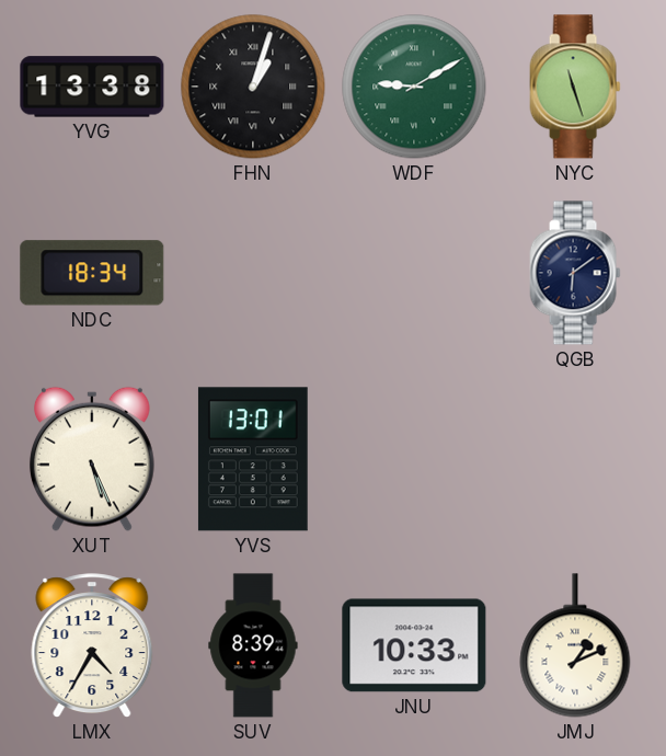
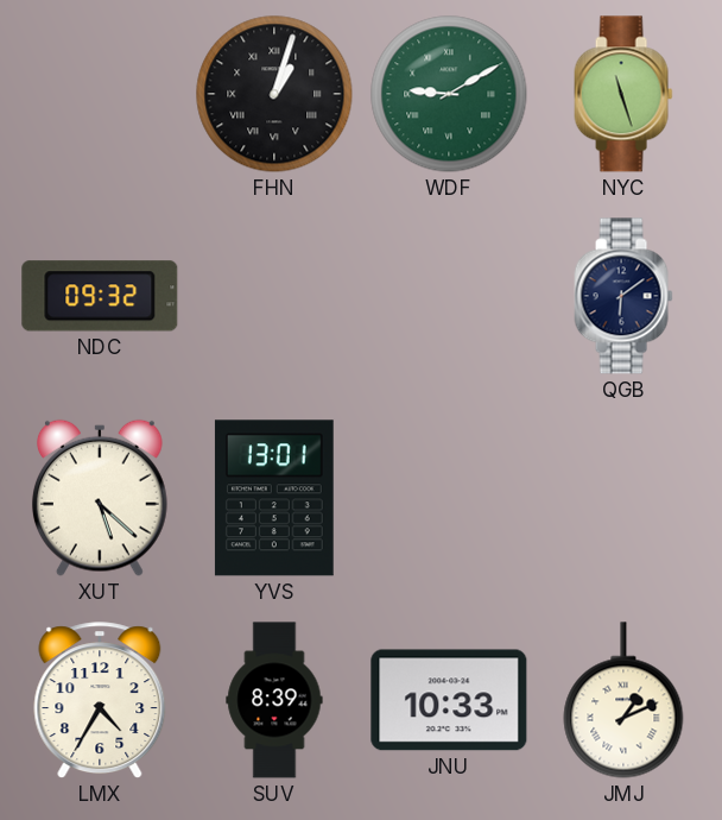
YVG: 13:38 -> none (92, 87)
NDC: 18:34 -> 09:32 (100, 296)
XUT: 5:26 -> 5:22 (100, 498)
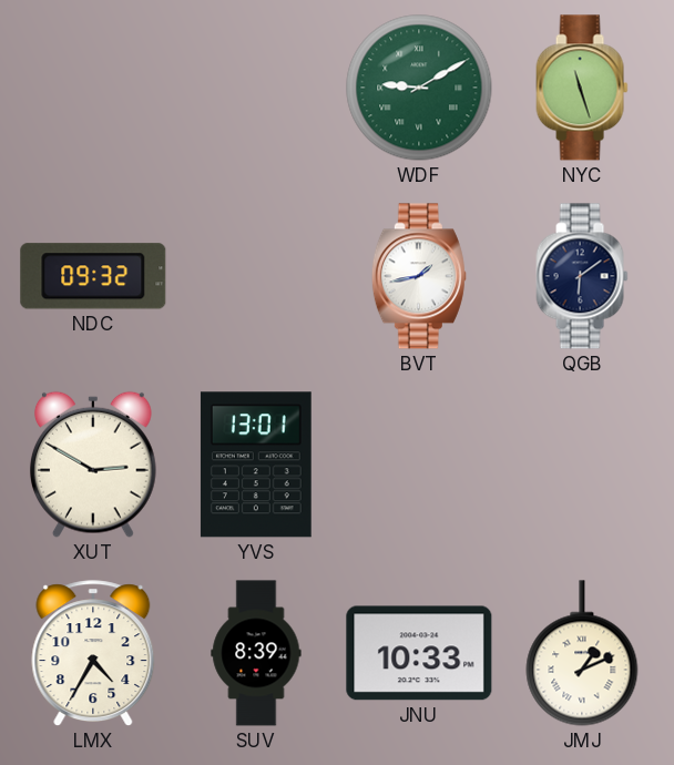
FHN: 1:03 -> none (274, 94)
BVT: none -> 1:43 (419, 276)
XUT: 5:22 -> 2:50 (93, 465)
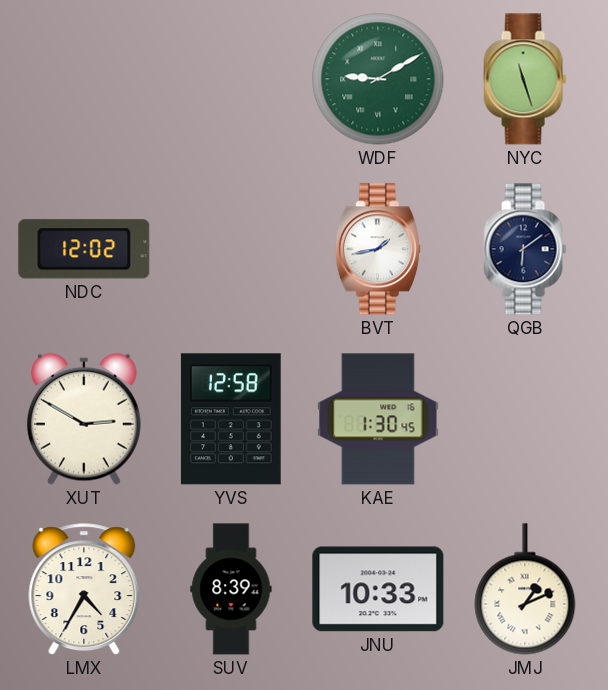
NDC: 09:32 -> 12:02 (84, 249)
YVS: 13:01 -> 12:58 (231, 419)
KAE: none -> 1:30 (378, 419)
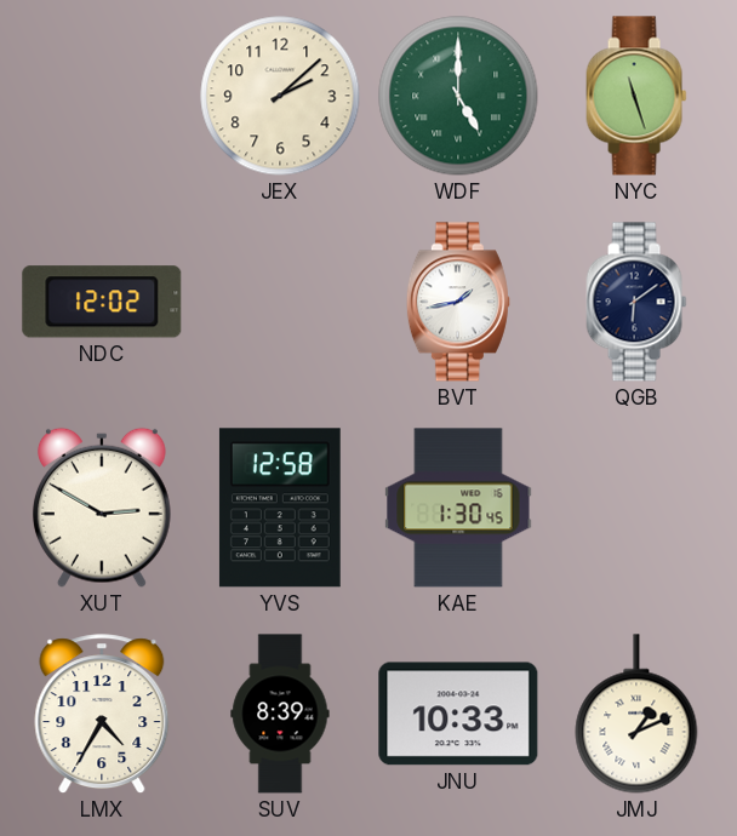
JEX: none -> 2:08 (280, 96)
WDF: 9:10 -> 5:00 (458, 96)
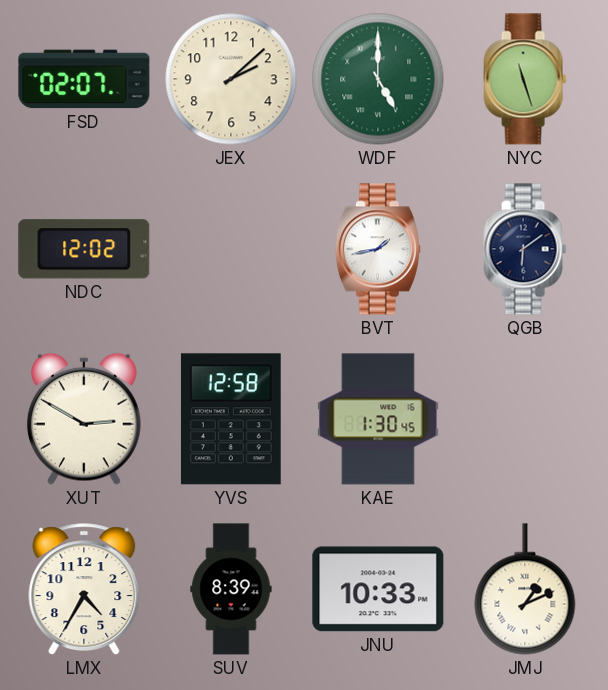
FSD: none -> 02:07 (84, 79)
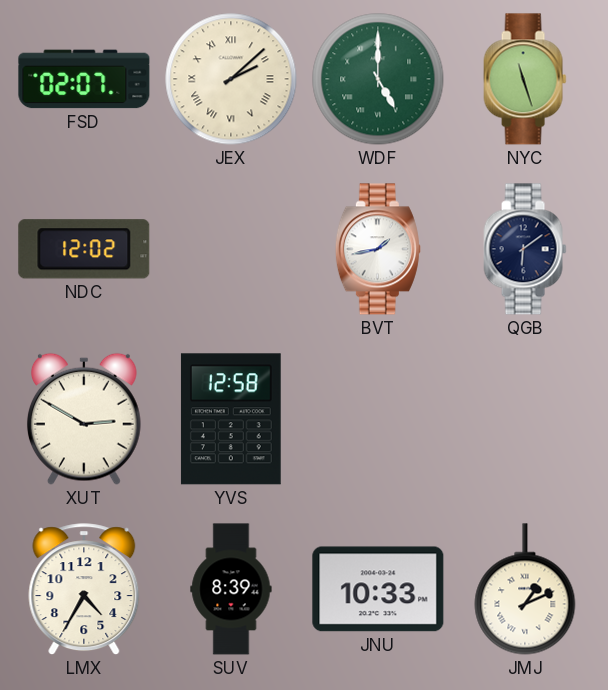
JEX numerals: Arabic -> Roman (231, 79)
KAE: 1:30 -> none (378, 419)
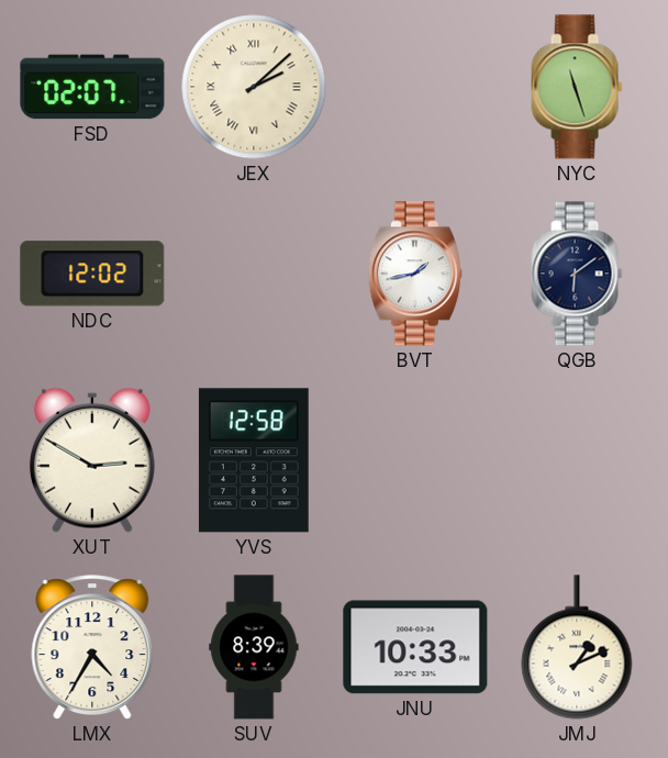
WDF: 5:00 -> none (378, 79)
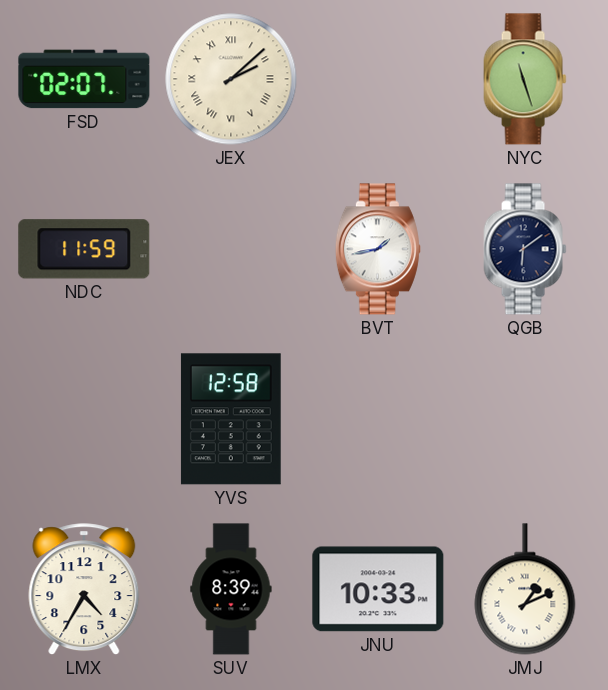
NDC: 12:02 -> 11:59 (84, 249)
XUT: 2:50 -> none (92, 460)
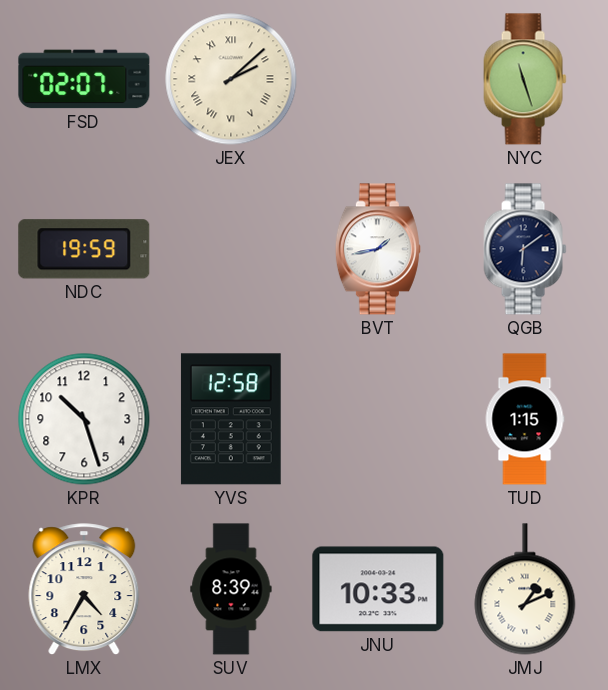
NDC: 11:59 -> 19:59 (84, 249)
KPR: none -> 10:27 (84, 419)
TUD: none -> 1:15 (525, 419)
